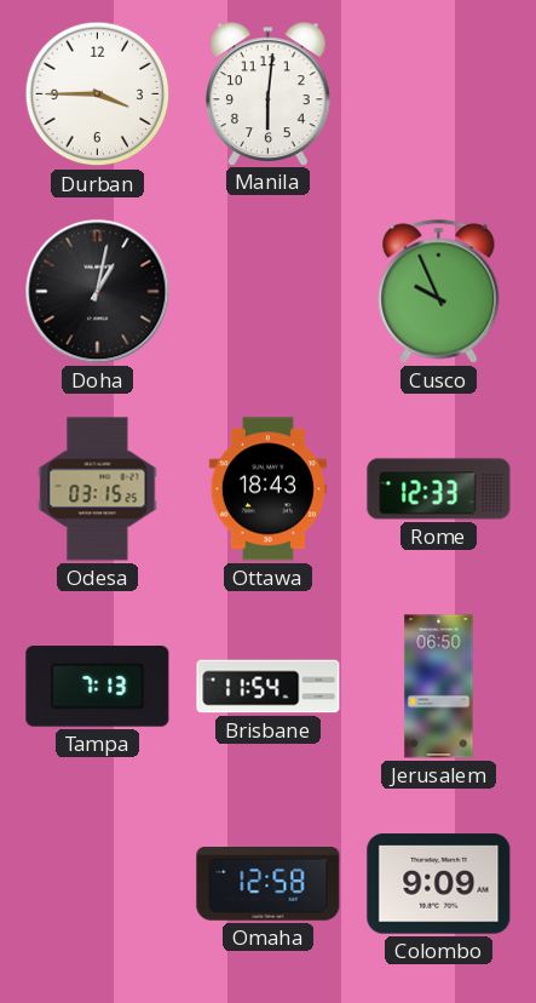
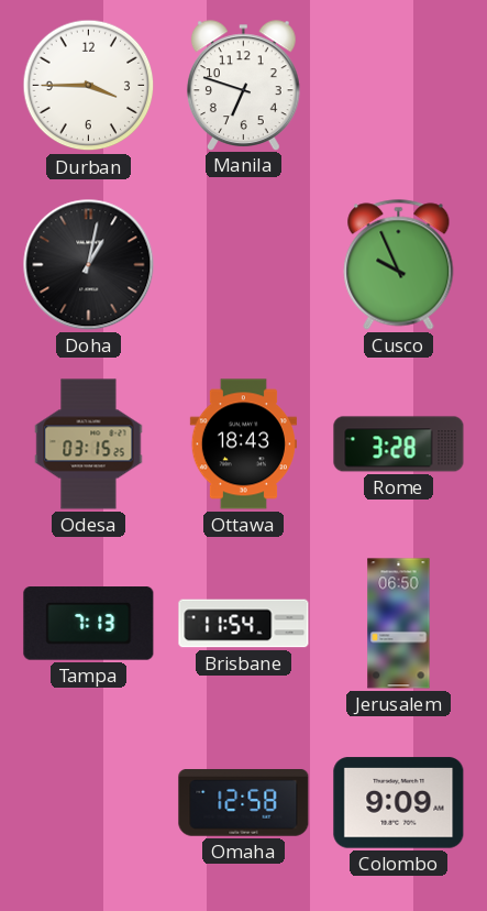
Manila: 6:01 -> 6:48 (244, 85)
Rome: 12:33 -> 3:28 (399, 444)
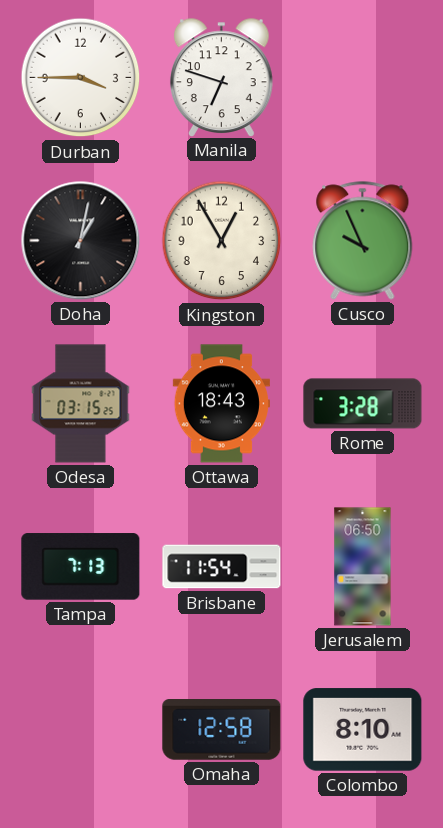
Kingston: none -> 12:55 (222, 241)
Colombo: 9:09 -> 8:10 (363, 730)
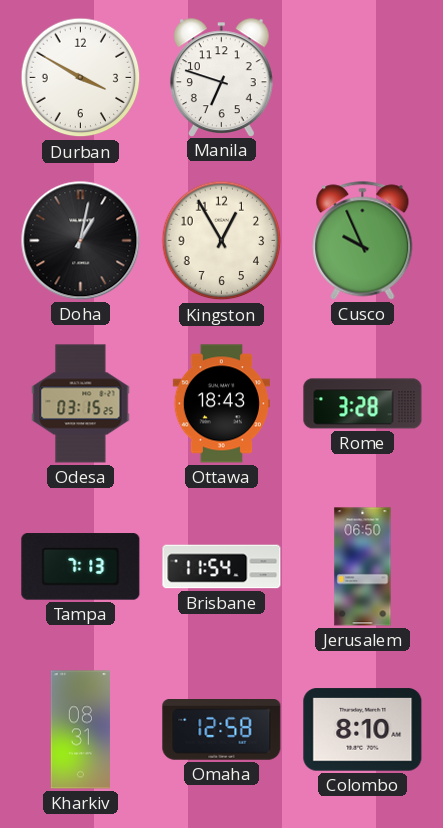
Durban: 3:45 -> 3:50 (81, 78)
Kharkiv: none -> 08:31 (80, 730)
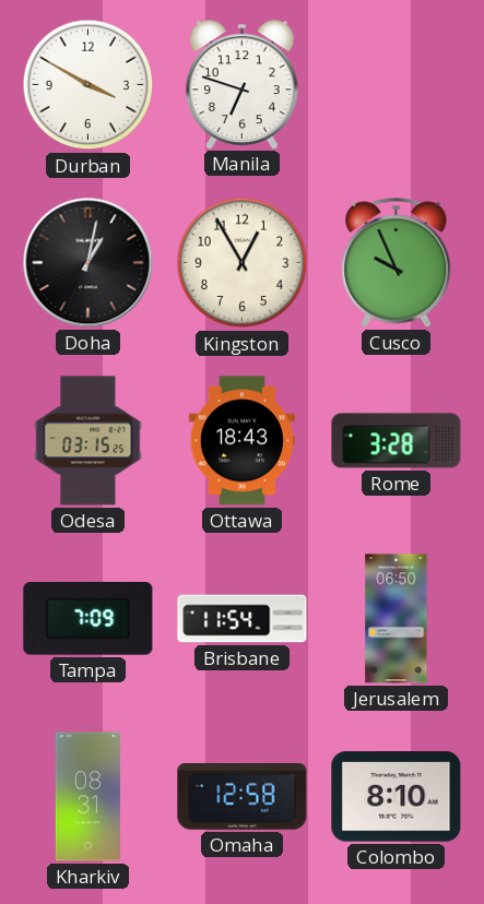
Tampa: 7:13 -> 7:09 (88, 619)
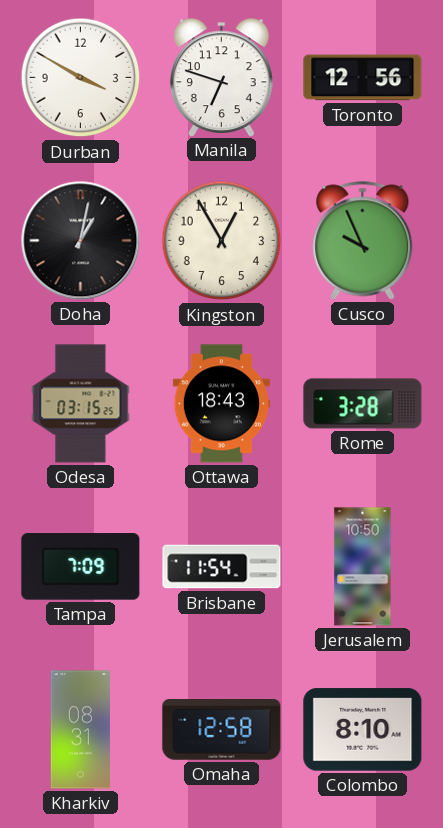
Toronto: none -> 12:56 (363, 78)
Jerusalem: 06:50 -> 10:50 (363, 567)
